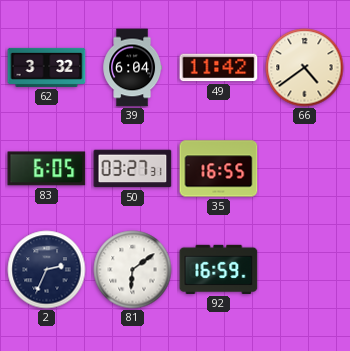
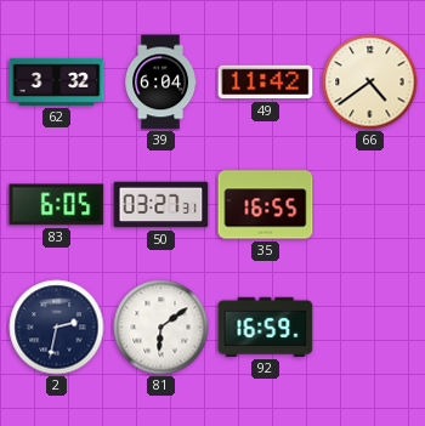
2: 2:34 -> 2:32 (57, 328)
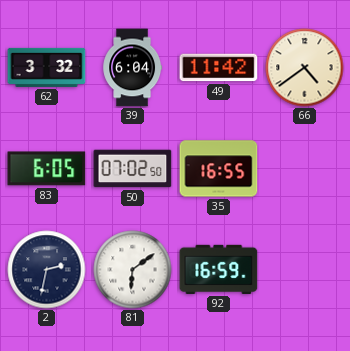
50: 03:27 -> 07:02 (133, 169)
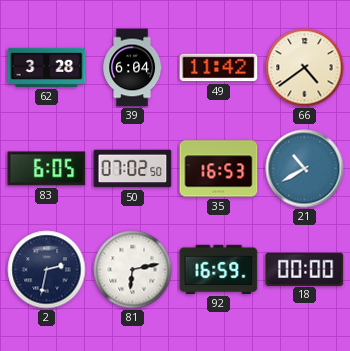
62: 3:32 -> 3:28 (47, 67)
35: 16:55 -> 16:53 (219, 169)
21: none -> 10:40 (305, 169)
81: 6:09 -> 6:13 (133, 270)
18: none -> 00:00 (305, 269)
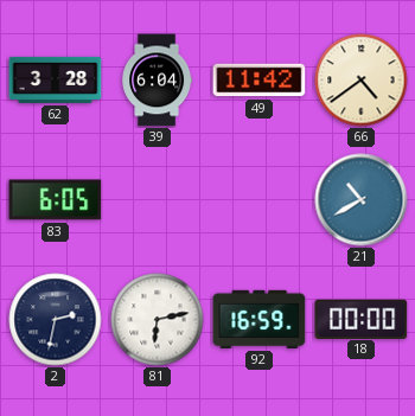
50: 07:02 -> none (133, 169)
35: 16:53 -> none (219, 169)
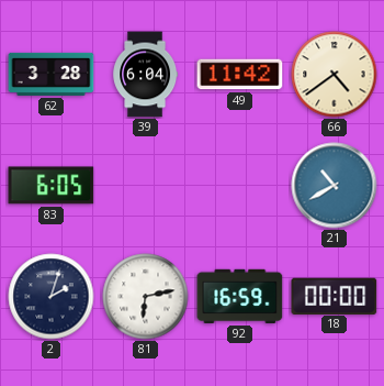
2: 2:32 -> 2:03 (52, 297)
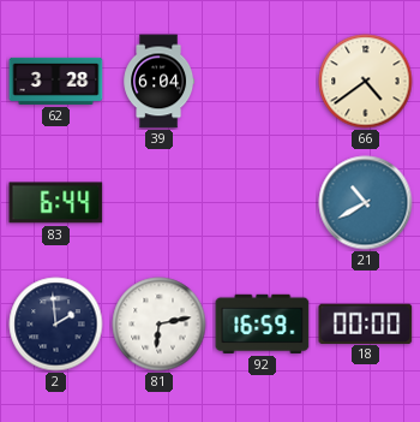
49: 11:42 -> none (240, 75)
83: 6:05 -> 6:44 (56, 203)
2: 2:03 -> 1:59 (56, 325)
